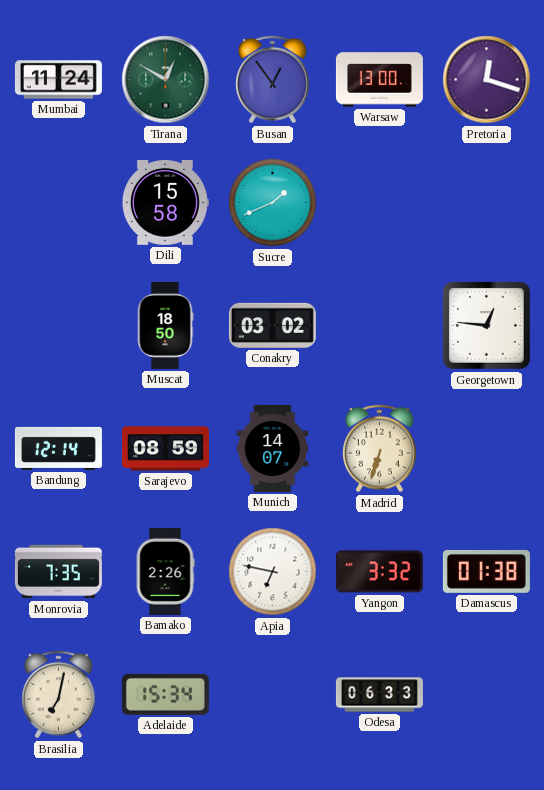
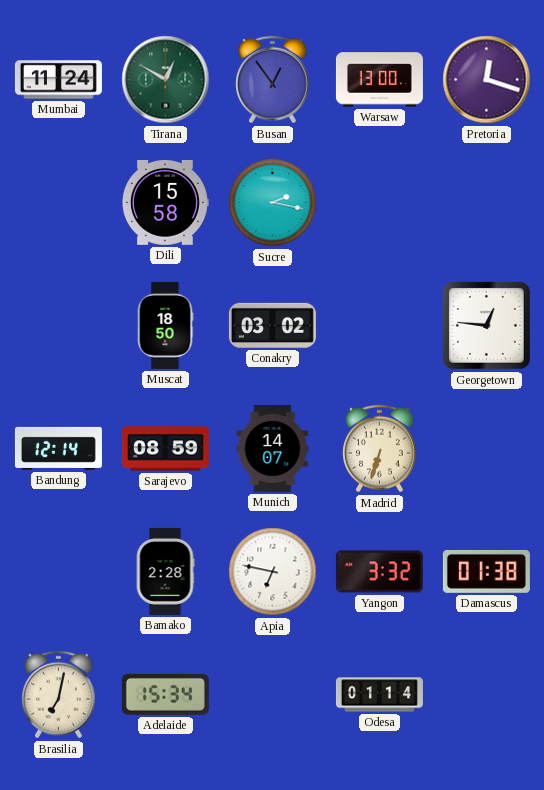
Sucre: 1:41 -> 2:17 (273, 203)
Monrovia: 7:35 -> none (58, 572)
Bamako: 2:26 -> 2:28 (165, 571)
Odesa: 06:33 -> 01:14 (379, 695)
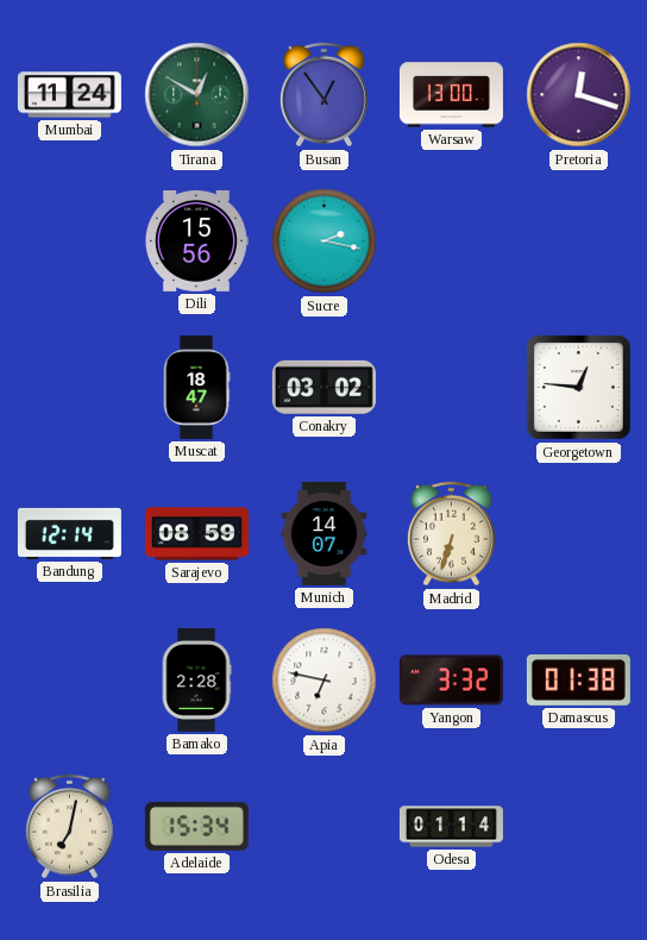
Dili: 15:58 -> 15:56 (196, 240)
Muscat: 18:50 -> 18:47 (196, 387)
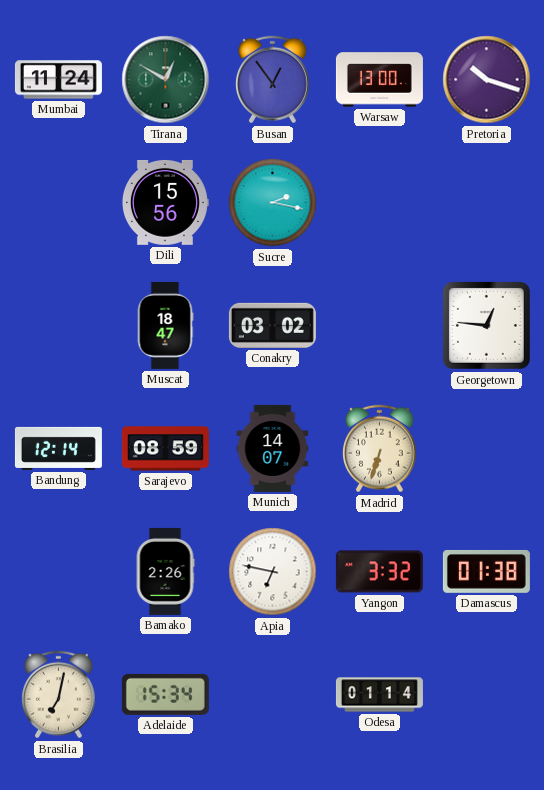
Pretoria: 12:18 -> 10:18 (487, 80)
Bamako: 2:28 -> 2:26 (165, 571)
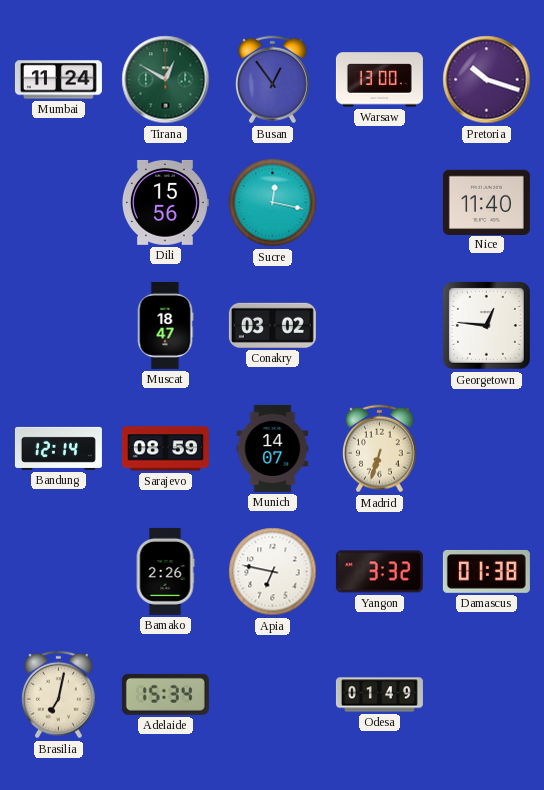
Sucre: 2:17 -> 12:17 (273, 203)
Nice: none -> 11:40 (486, 202)
Odesa: 01:14 -> 01:49 (379, 695)
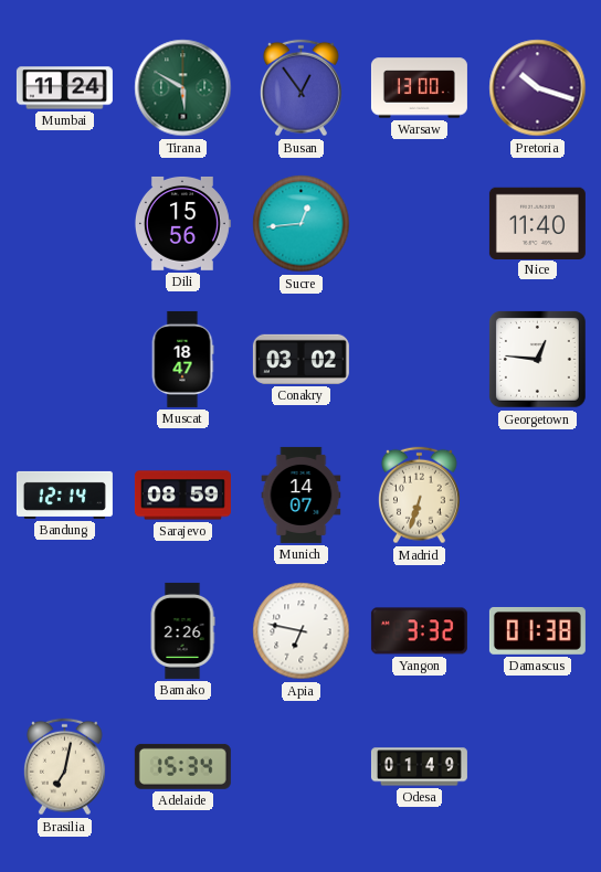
Tirana: 12:50 -> 5:50 (183, 88)
Sucre: 12:17 -> 12:44 (302, 224)
